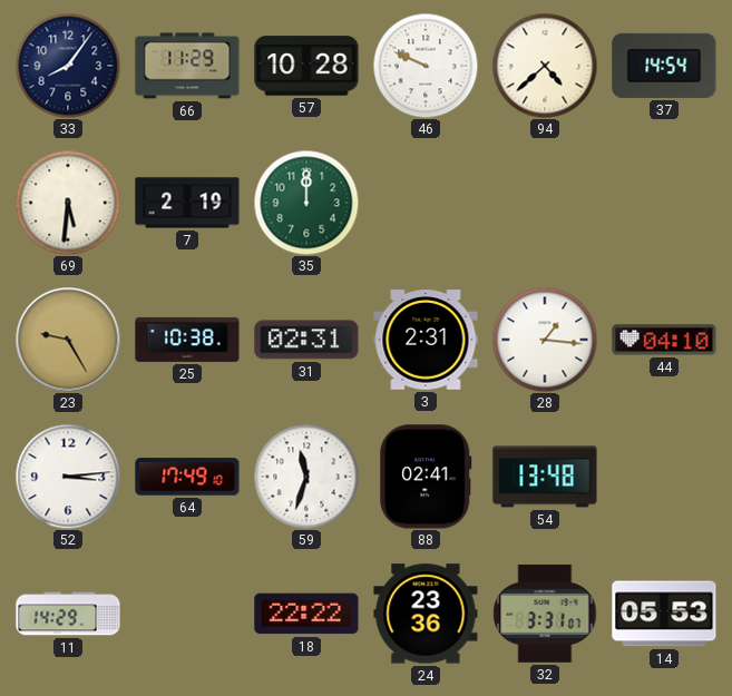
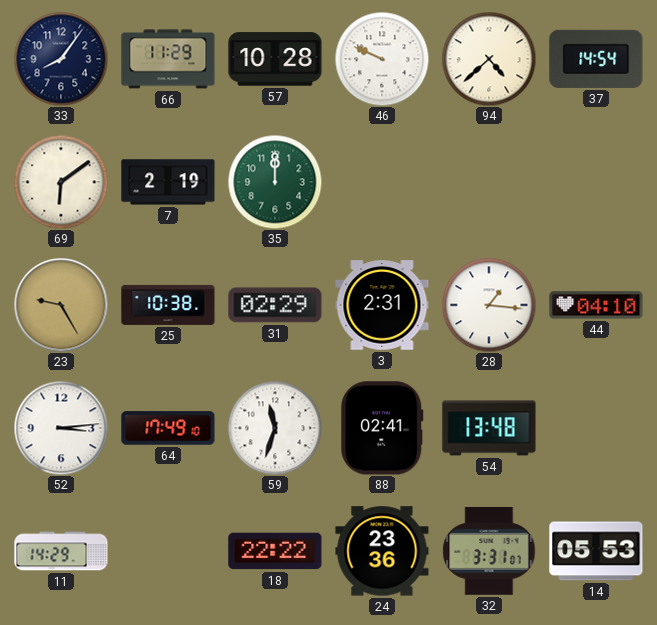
69: 5:31 -> 6:09 (61, 182)
31: 02:31 -> 02:29 (275, 305)
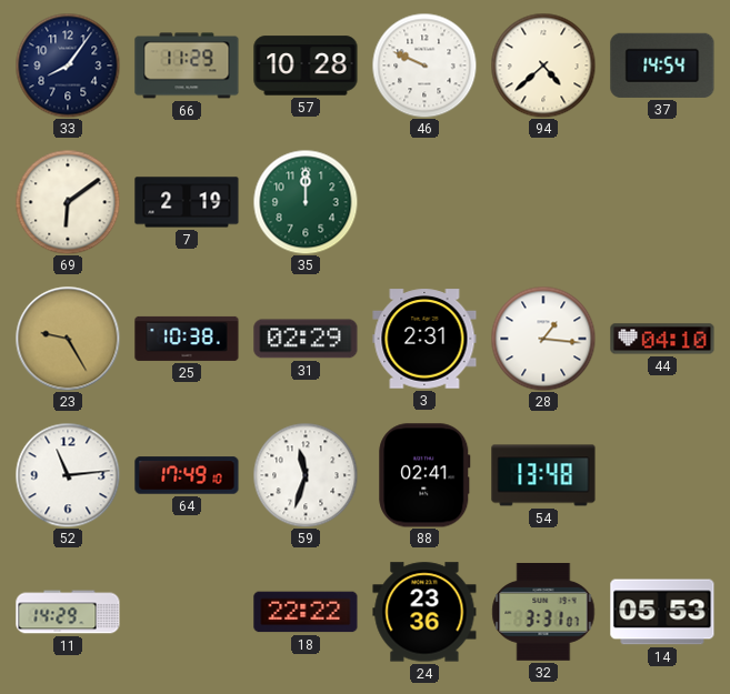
52: 3:14 -> 11:14 (68, 475)
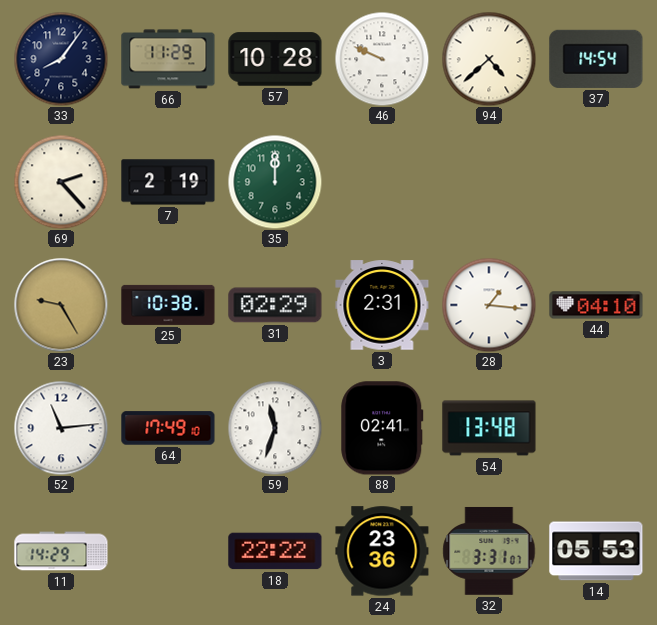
69: 6:09 -> 2:23 (61, 182)
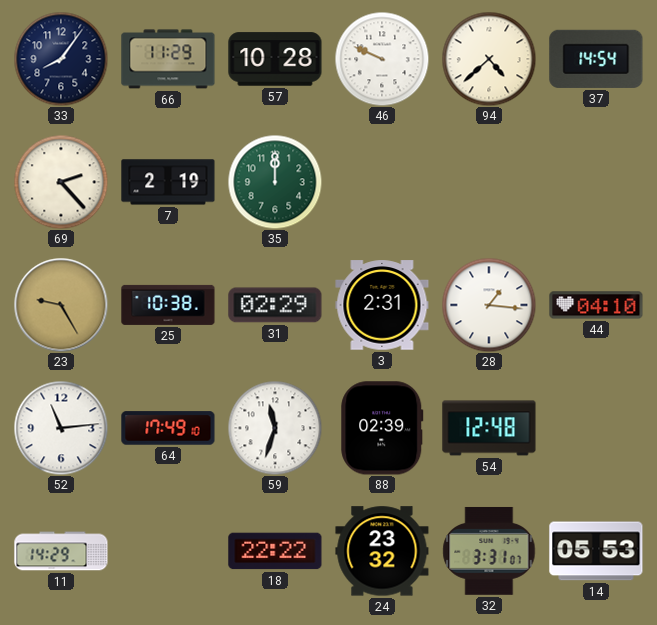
88: 02:41 -> 02:39 (382, 428)
54: 13:48 -> 12:48 (489, 428)
24: 23:36 -> 23:32 (382, 551)
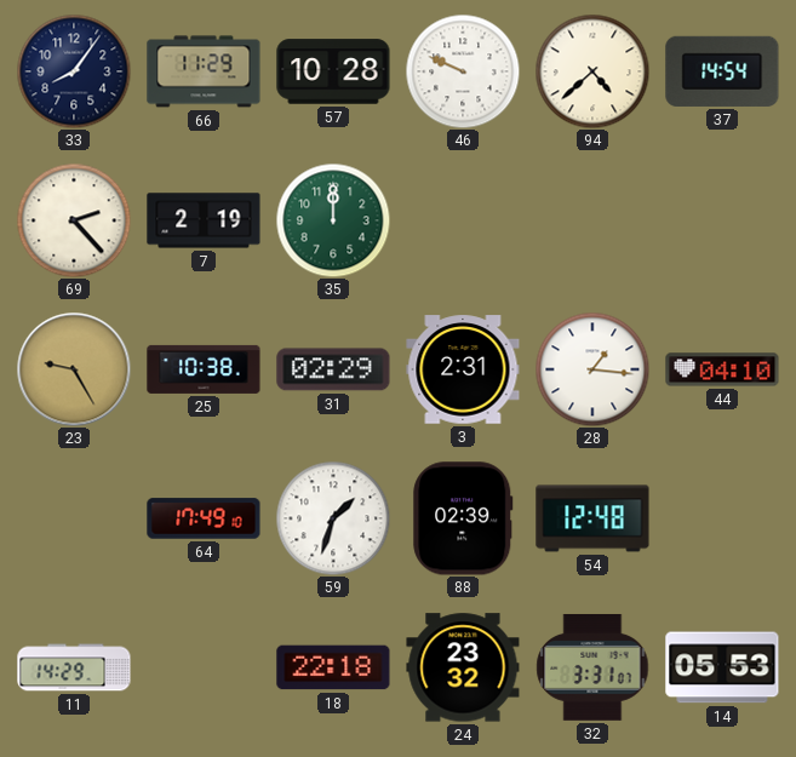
52: 11:14 -> none (61, 428)
59: 11:33 -> 1:33 (333, 518)
18: 22:22 -> 22:18 (333, 667)
